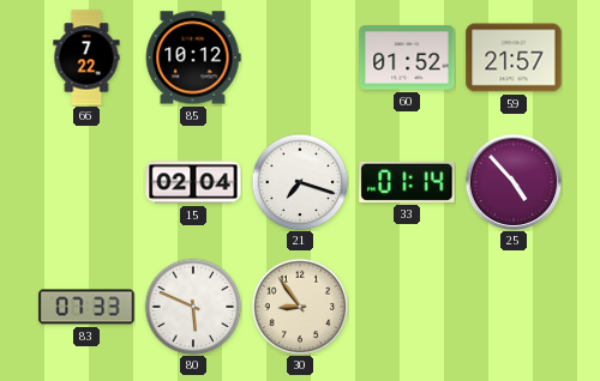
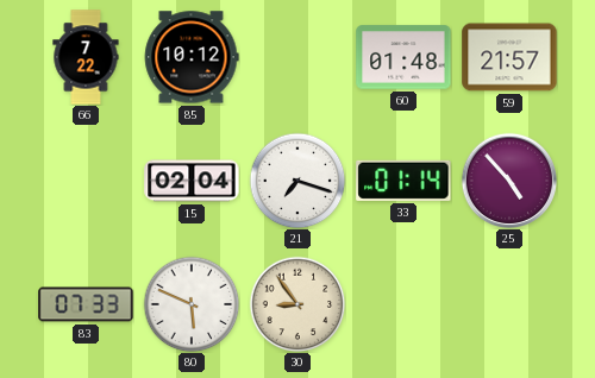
60: 01:52 -> 01:48 (403, 57)
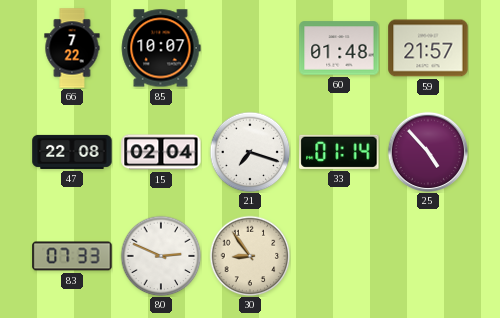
85: 10:12 -> 10:07 (161, 48)
47: none -> 22:08 (72, 152)
80: 5:49 -> 2:49 (161, 256)
